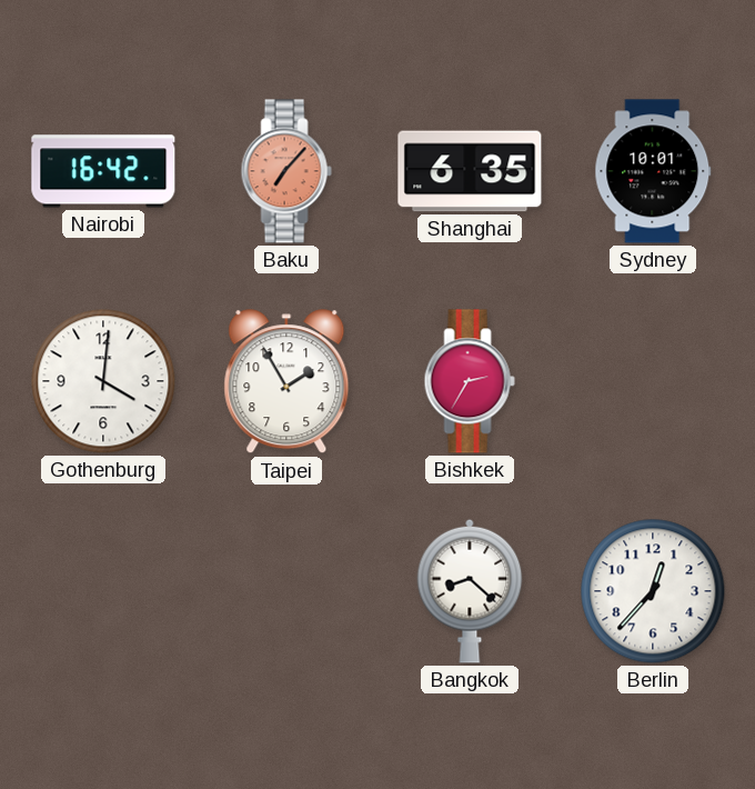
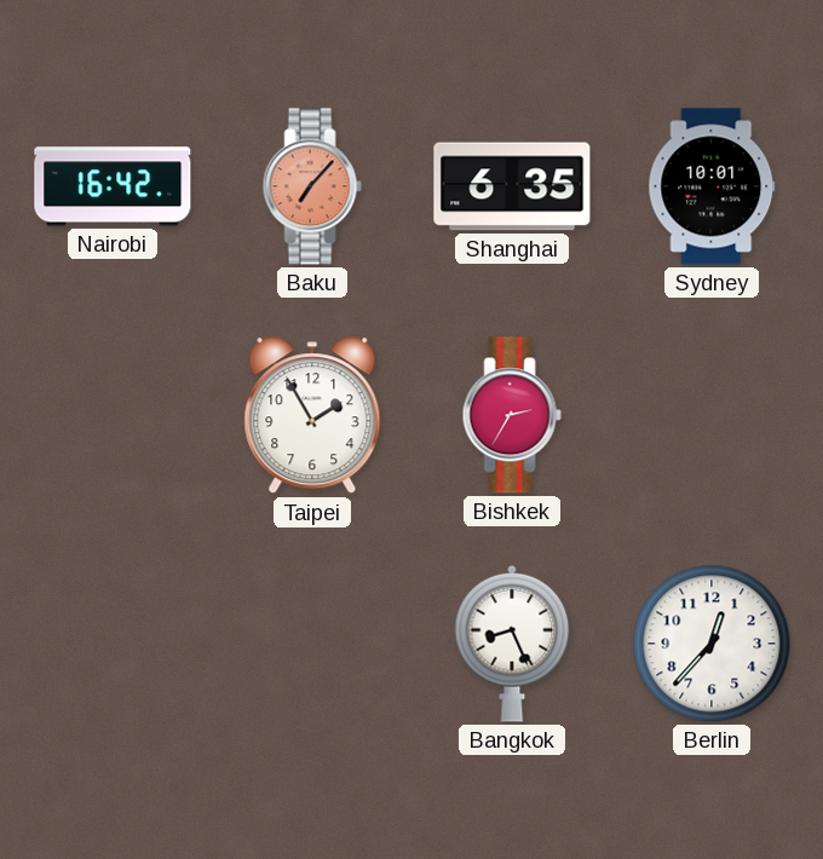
Gothenburg: 4:01 -> none (103, 381)
Bangkok: 8:22 -> 8:26 (512, 644)
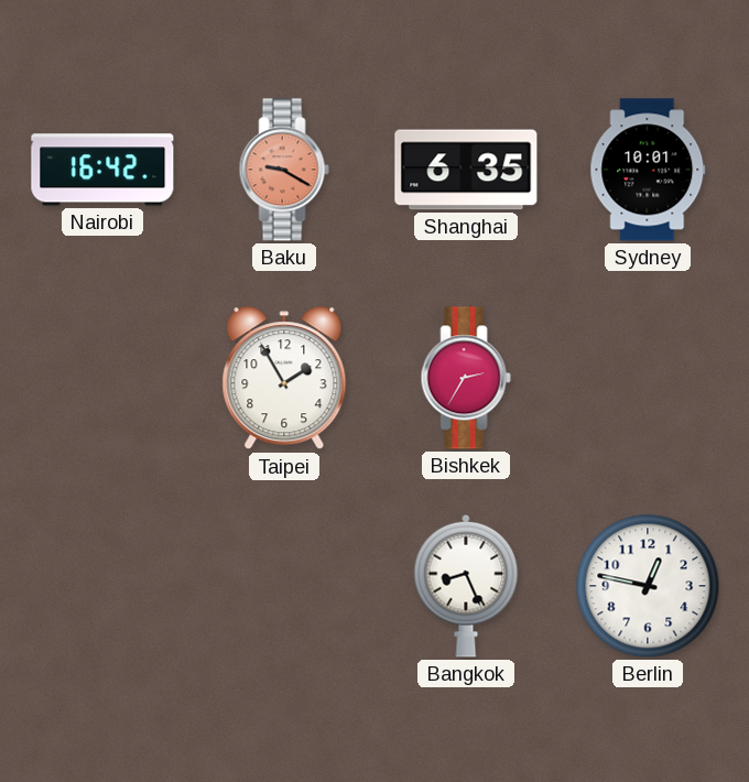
Baku: 7:07 -> 9:20 (284, 170)
Berlin: 12:37 -> 12:47 (648, 586)
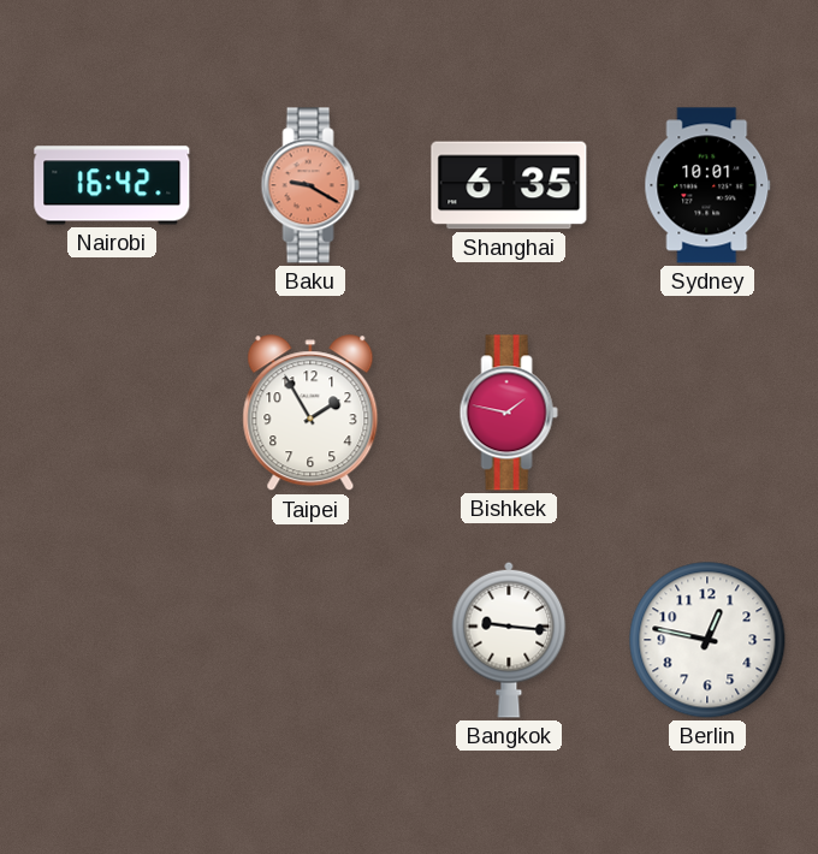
Bishkek: 2:35 -> 1:47 (509, 413)
Bangkok: 8:26 -> 9:16 (509, 640)
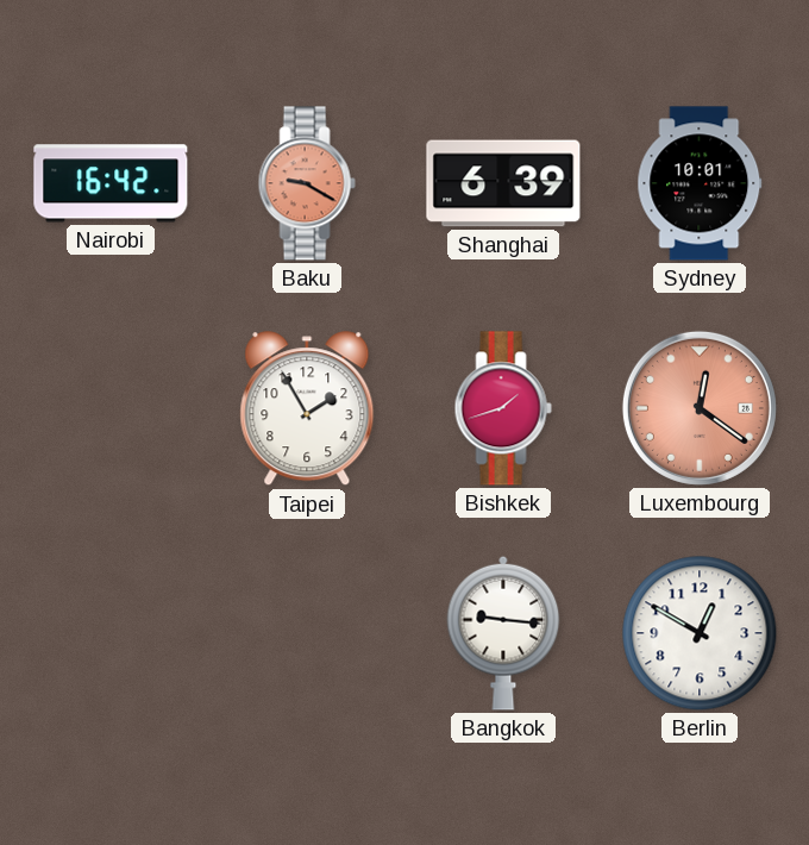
Shanghai: 6:35 -> 6:39 (503, 183)
Bishkek: 1:47 -> 1:42 (503, 408)
Luxembourg: none -> 12:21 (700, 408)
Berlin: 12:47 -> 12:50 (700, 633)
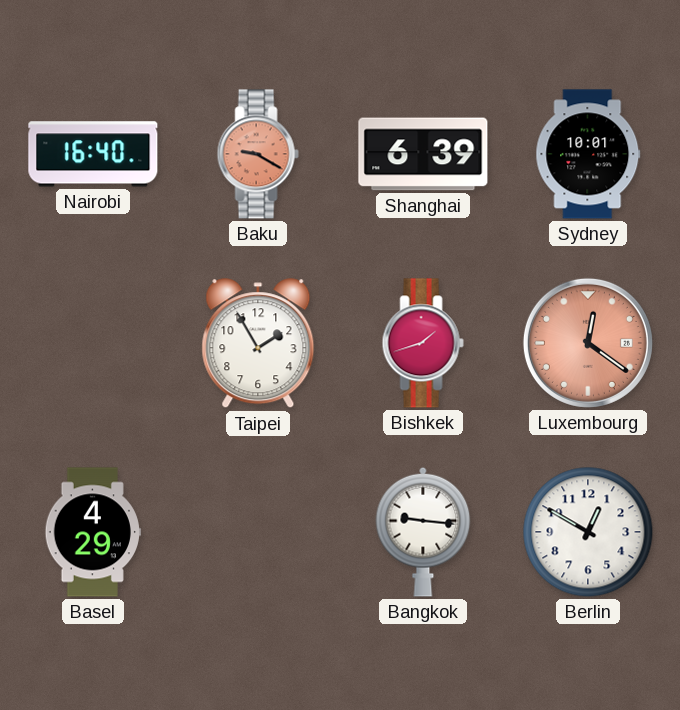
Nairobi: 16:42 -> 16:40 (93, 154)
Basel: none -> 4:29 (92, 532)
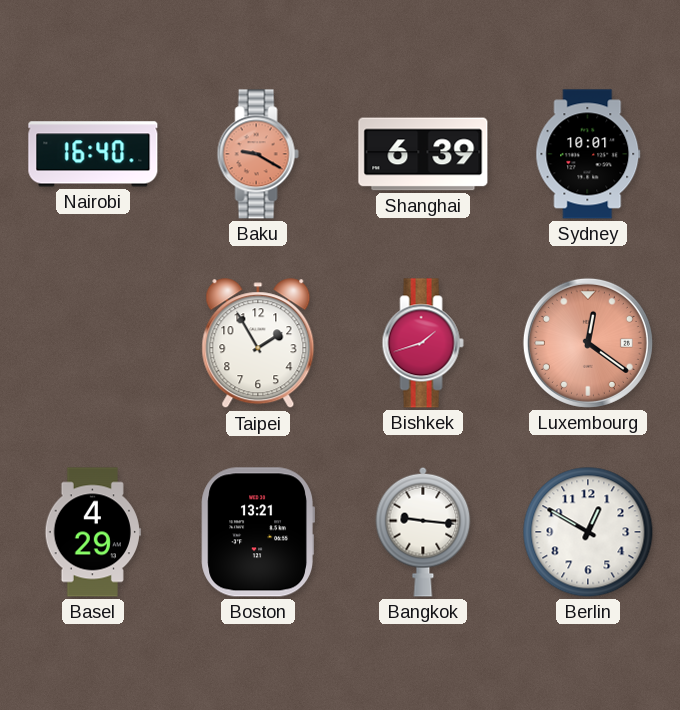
Boston: none -> 13:21 (258, 532)
